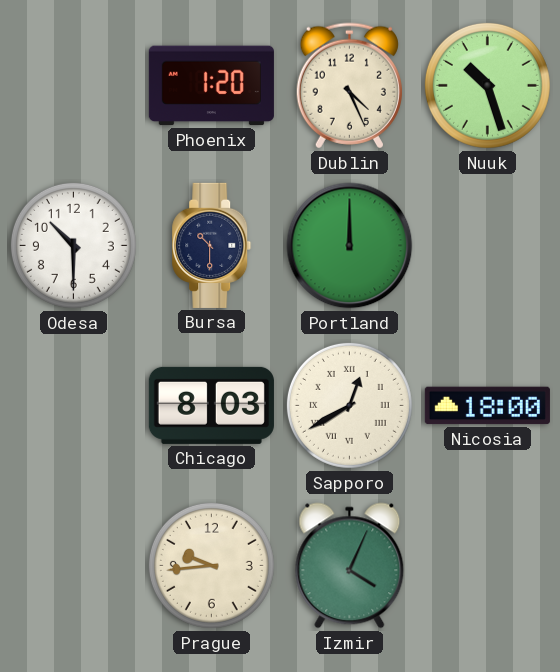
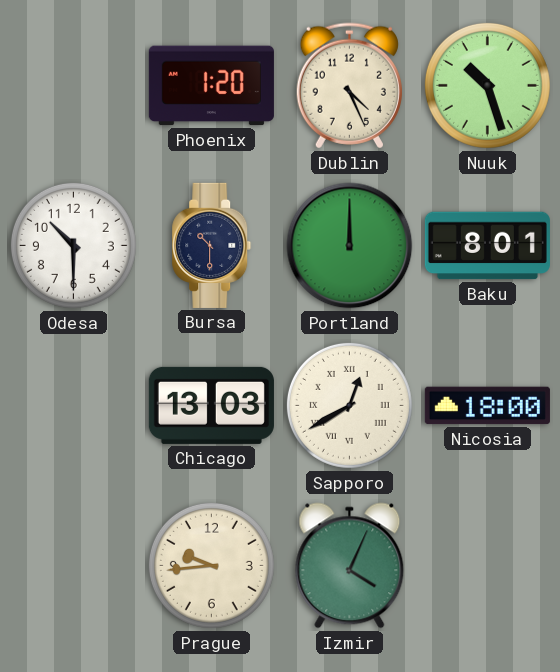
Baku: none -> 8:01 (487, 246)
Chicago: 8:03 -> 13:03 (211, 405)
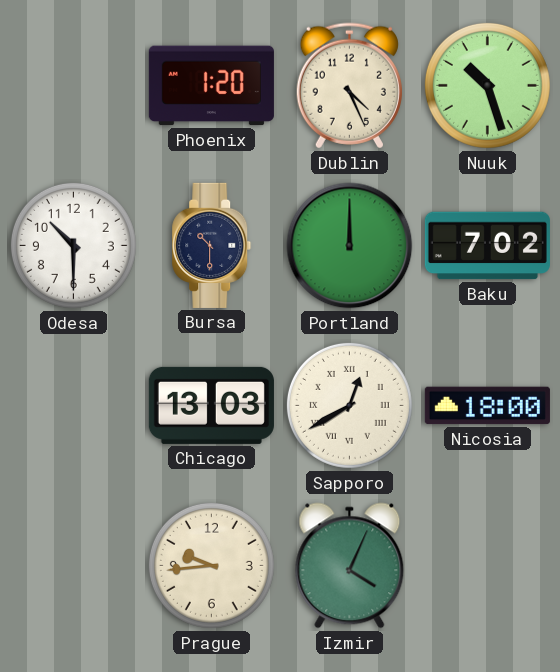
Baku: 8:01 -> 7:02 (487, 246)
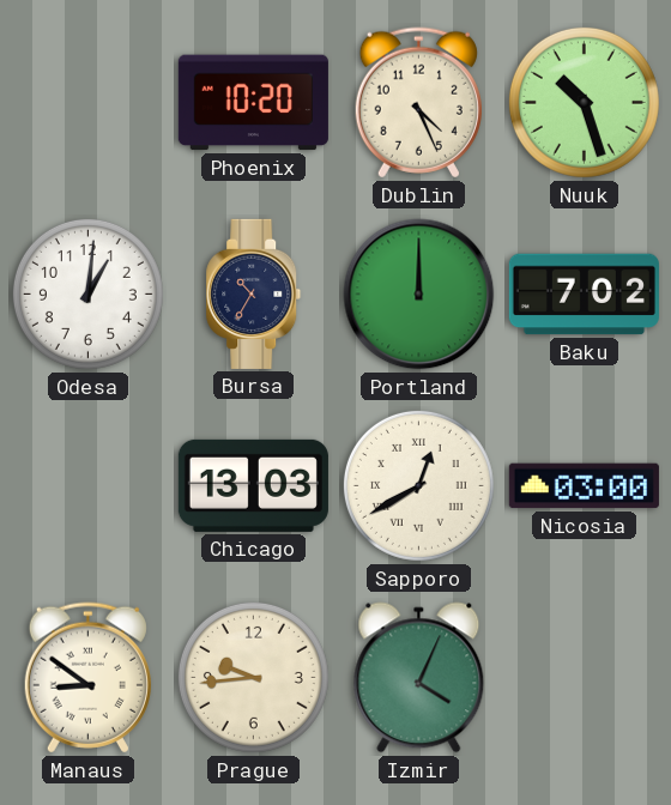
Phoenix: 1:20 -> 10:20 (253, 103)
Odesa: 10:30 -> 1:01 (87, 293)
Bursa: 10:30 -> 10:35 (254, 293)
Nicosia: 18:00 -> 03:00 (584, 486)
Manaus: none -> 8:51 (87, 678)
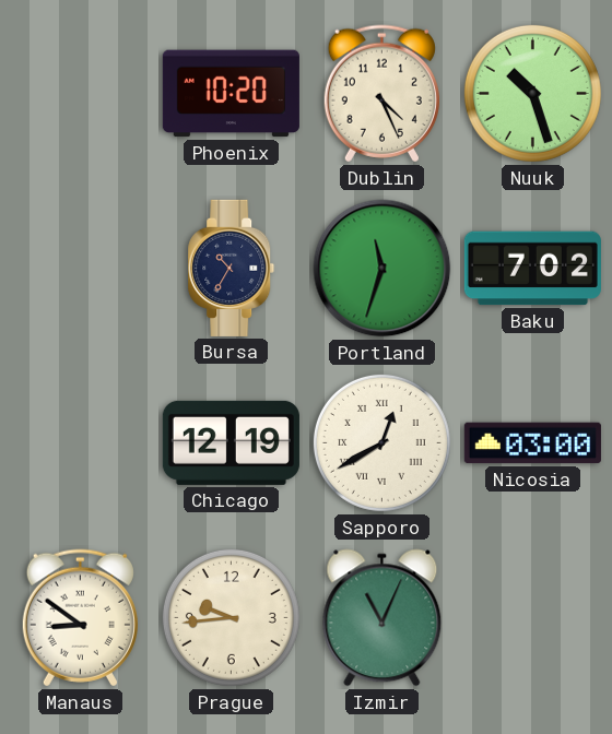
Odesa: 1:01 -> none (87, 293)
Portland: 12:00 -> 11:33 (382, 269)
Chicago: 13:03 -> 12:19 (231, 442)
Izmir: 4:04 -> 11:04 (382, 618)
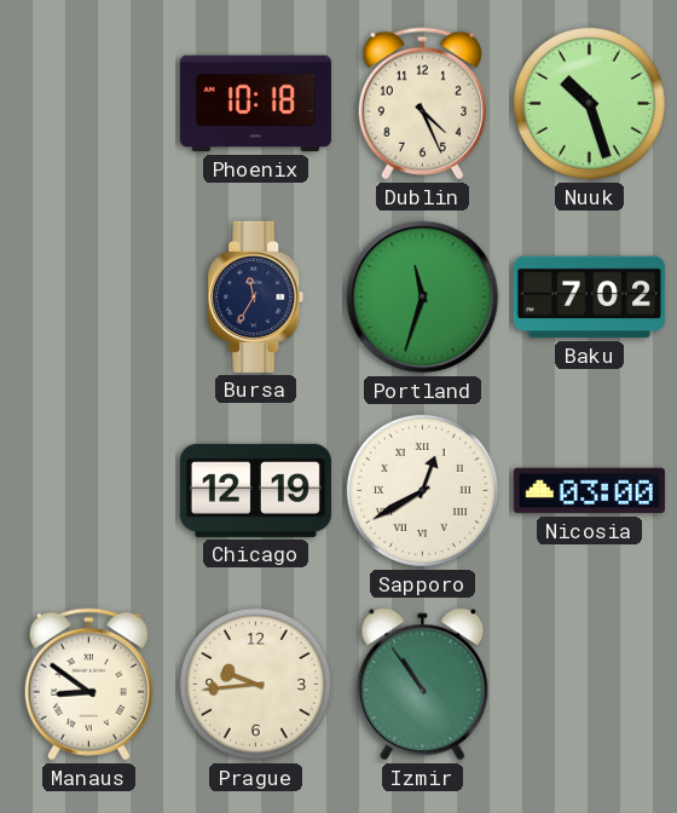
Phoenix: 10:20 -> 10:18 (255, 104)
Bursa: 10:35 -> 11:35 (256, 296)
Izmir: 11:04 -> 10:54 (423, 685)
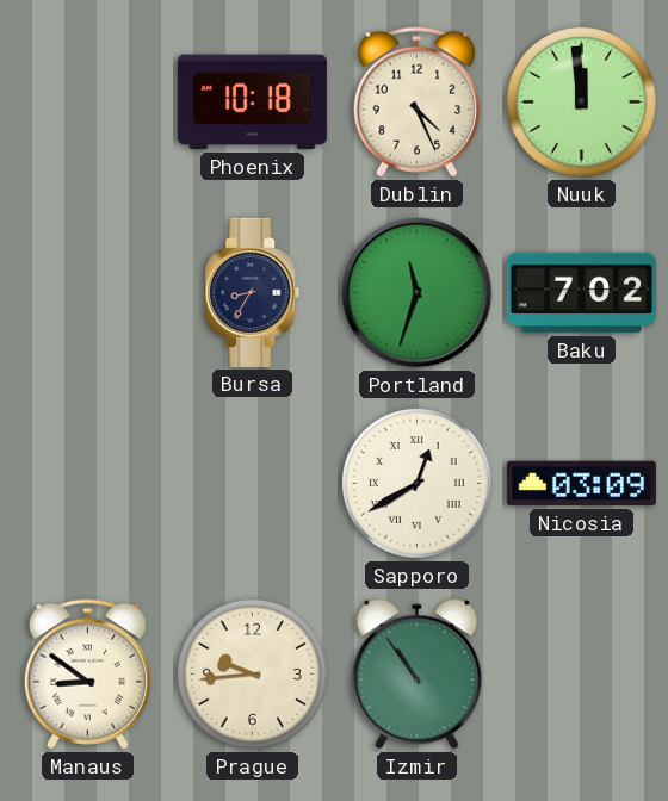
Nuuk: 10:27 -> 11:59 (581, 101)
Bursa: 11:35 -> 8:35 (253, 292)
Chicago: 12:19 -> none (255, 490)
Nicosia: 03:00 -> 03:09 (581, 484)
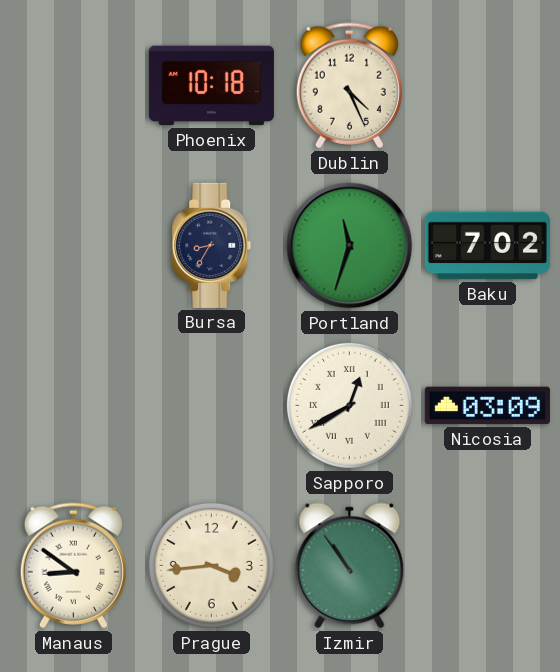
Nuuk: 11:59 -> none (581, 101)
Prague: 9:44 -> 3:44 (211, 565)
